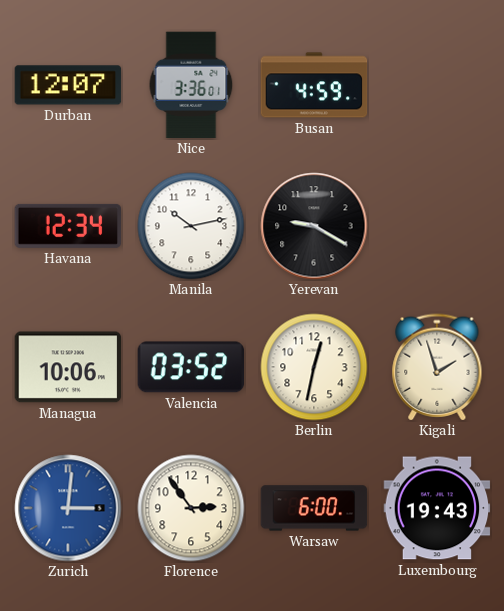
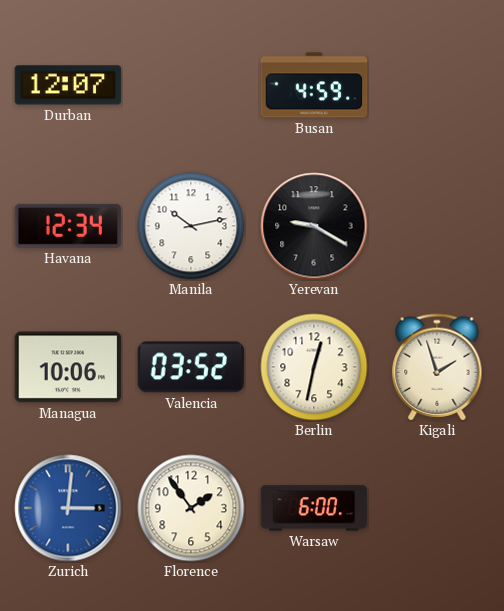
Nice: 3:36 -> none (191, 85)
Florence: 2:54 -> 1:54 (191, 508)
Luxembourg: 19:43 -> none (437, 508)
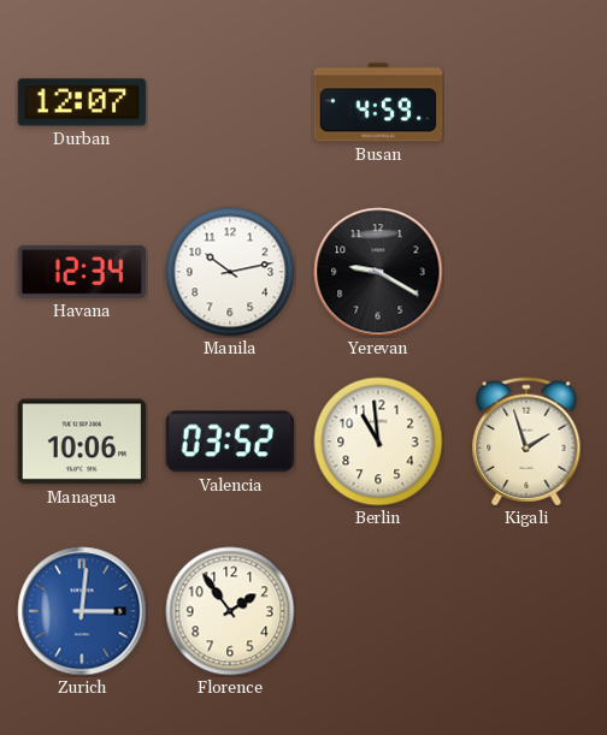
Berlin: 12:32 -> 10:59 (378, 441)
Warsaw: 6:00 -> none (314, 508)
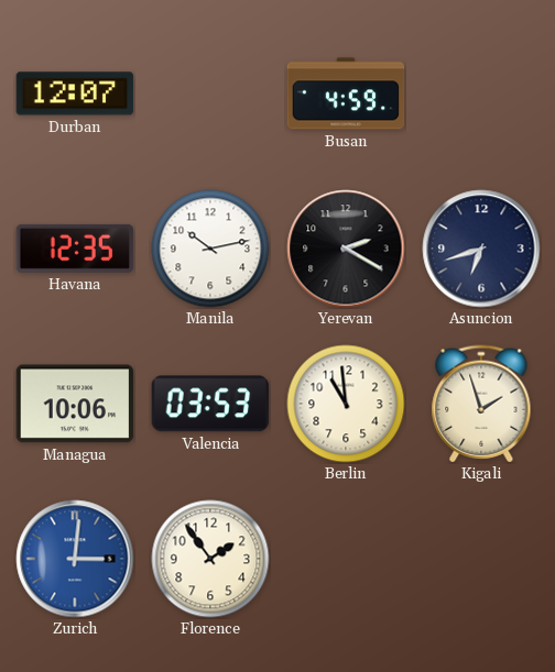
Havana: 12:34 -> 12:35 (75, 249)
Yerevan: 9:20 -> 2:20 (346, 249)
Asuncion: none -> 6:42 (481, 249)
Valencia: 03:52 -> 03:53 (210, 404)
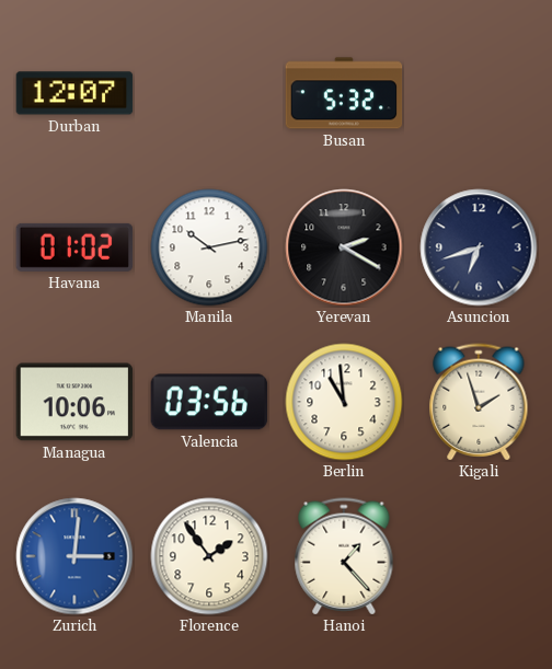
Busan: 4:59 -> 5:32 (344, 93)
Havana: 12:35 -> 01:02 (74, 247)
Valencia: 03:53 -> 03:56 (209, 402)
Hanoi: none -> 1:23 (344, 556)
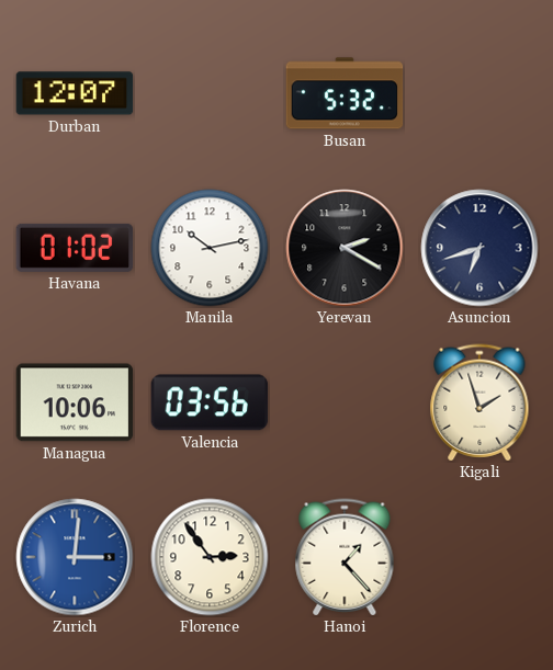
Berlin: 10:59 -> none (344, 402)
Florence: 1:54 -> 2:54 (210, 557)
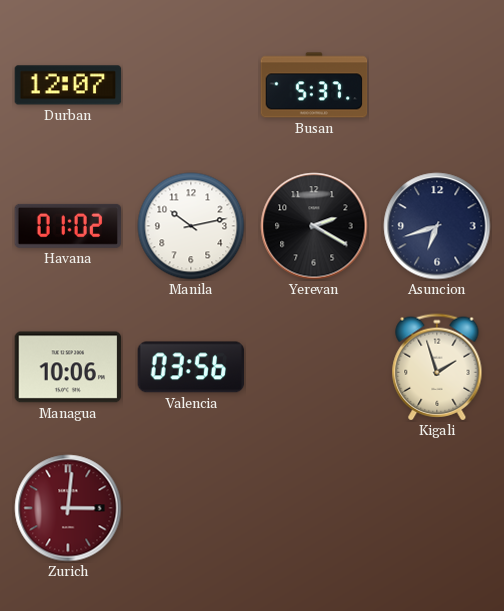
Busan: 5:32 -> 5:37 (314, 85)
Zurich dial: blue -> burgundy (68, 508)
Florence: 2:54 -> none (210, 557)
Hanoi: 1:23 -> none (345, 557)
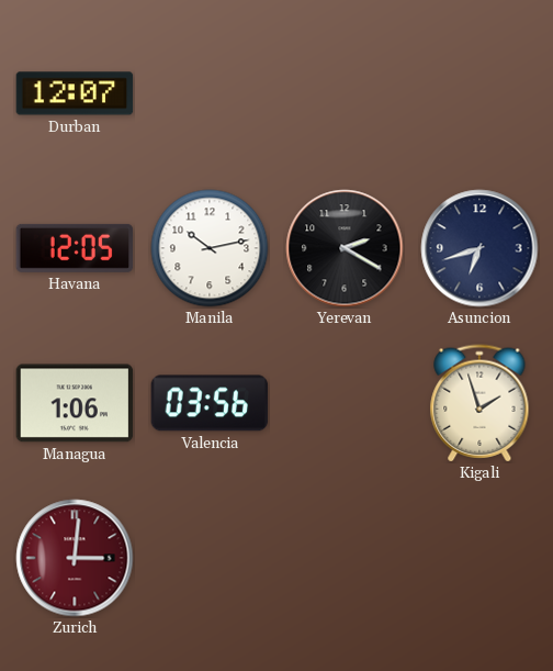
Busan: 5:37 -> none (314, 85)
Havana: 01:02 -> 12:05 (75, 248)
Managua: 10:06 -> 1:06 (75, 403)
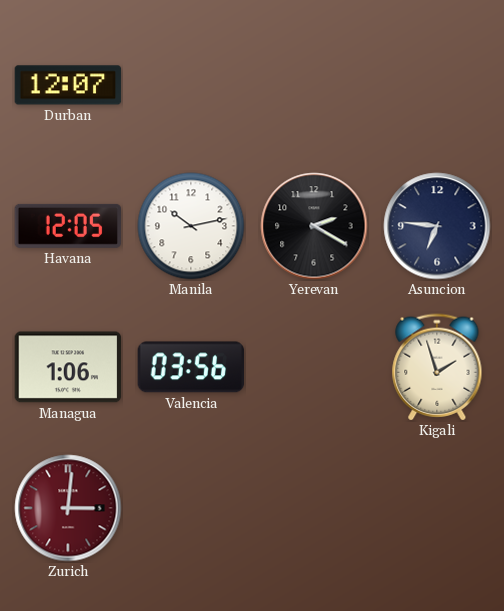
Asuncion: 6:42 -> 6:46 (437, 226)
